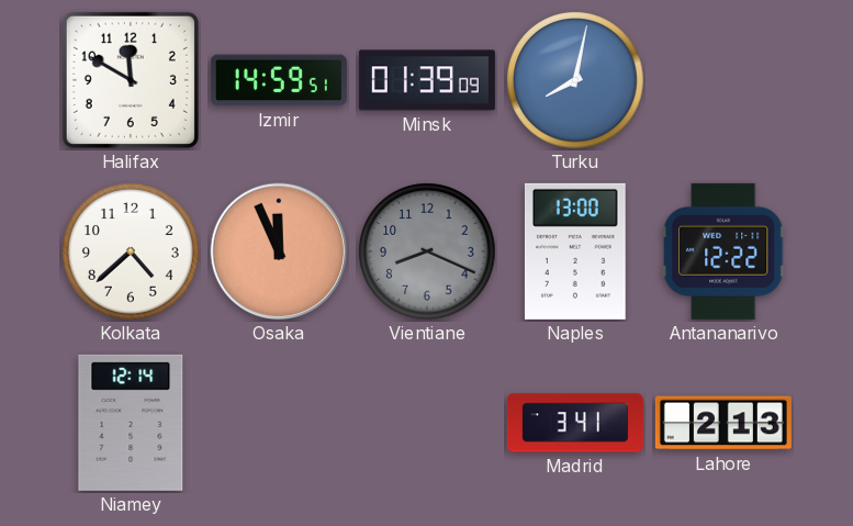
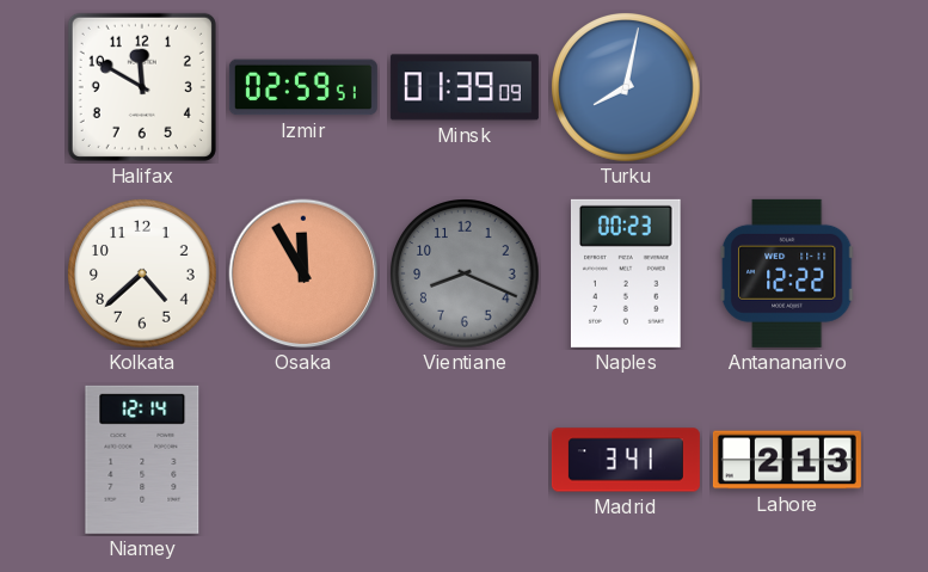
Izmir: 14:59 -> 02:59 (303, 87)
Osaka: 11:56 -> 11:55 (303, 273)
Naples: 13:00 -> 00:23 (626, 273)
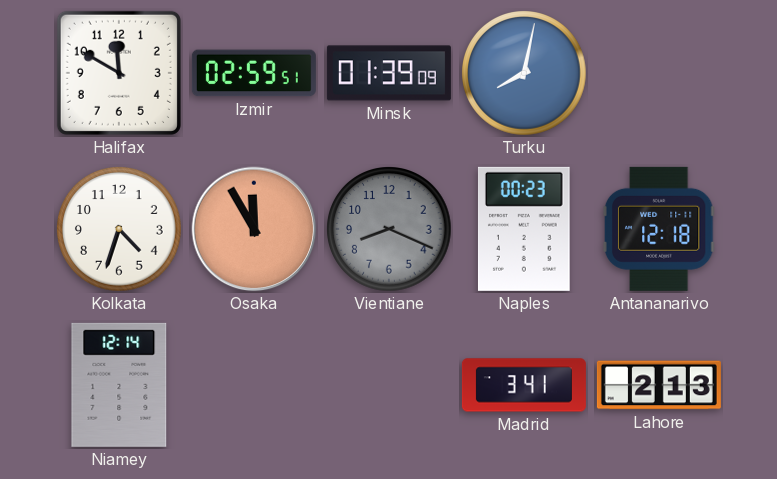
Kolkata: 4:38 -> 4:33 (119, 229)
Antananarivo: 12:22 -> 12:18 (659, 229)
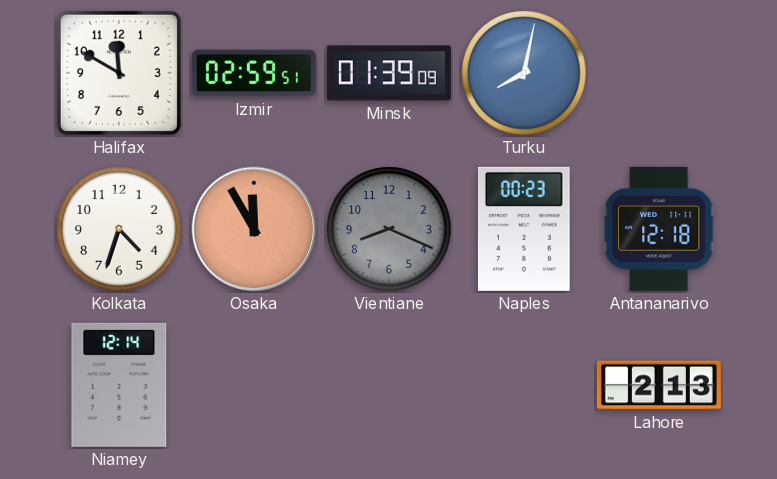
Madrid: 3:41 -> none (524, 385)
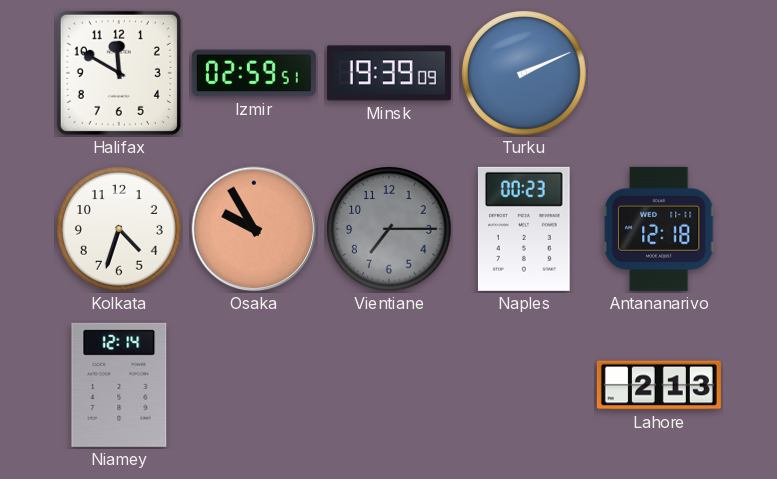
Minsk: 01:39 -> 19:39 (389, 73)
Turku: 8:02 -> 2:11 (524, 73)
Osaka: 11:55 -> 9:55 (254, 229)
Vientiane: 8:19 -> 7:15 (389, 229)
